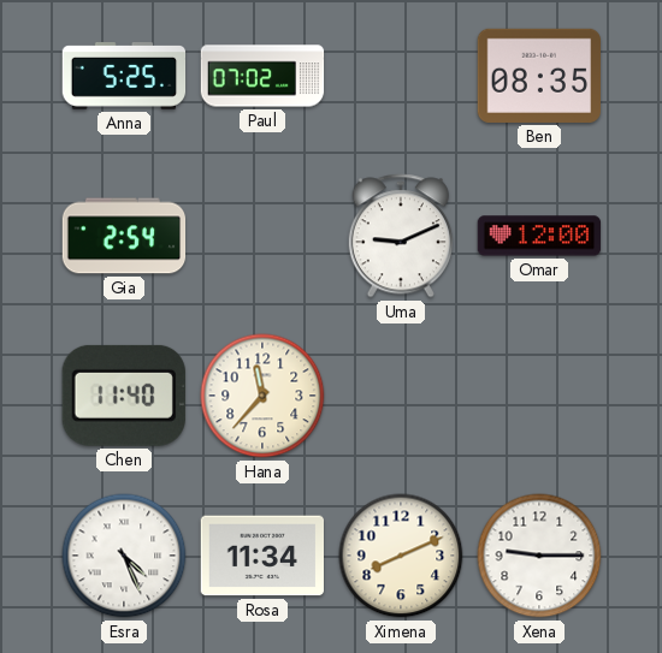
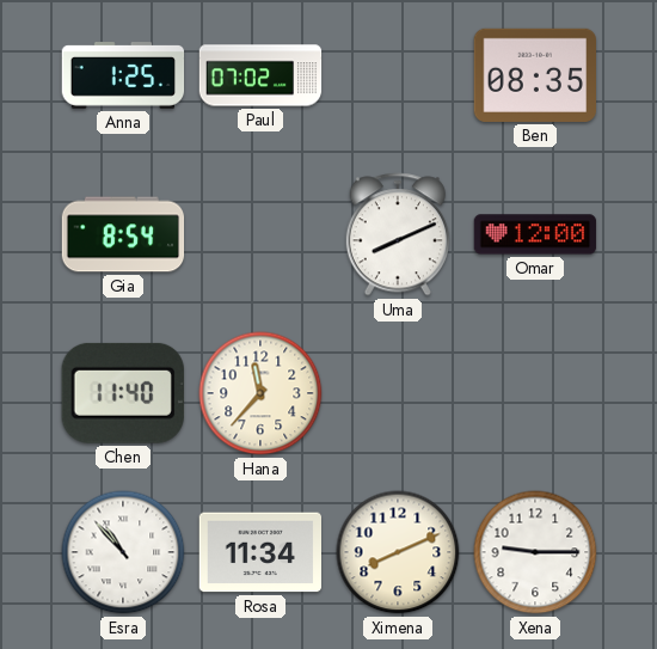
Anna: 5:25 -> 1:25 (123, 76)
Gia: 2:54 -> 8:54 (123, 234)
Uma: 9:11 -> 8:11 (398, 234)
Esra: 4:26 -> 10:53 (123, 552)
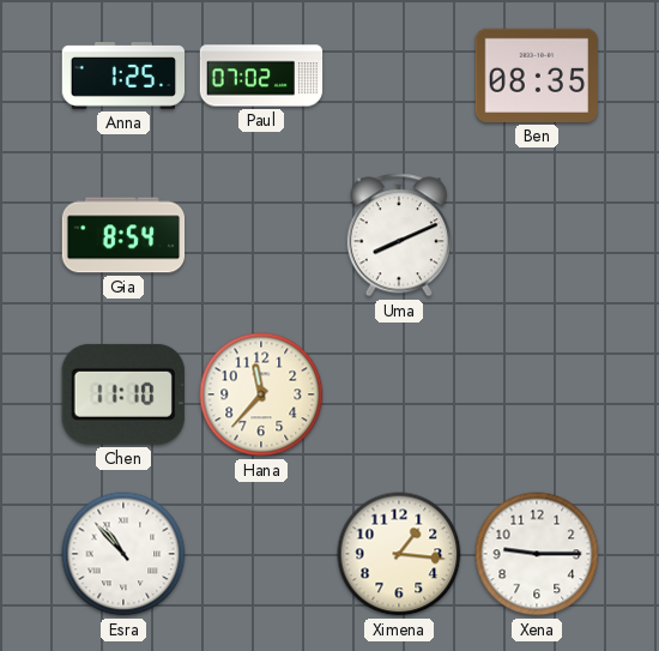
Omar: 12:00 -> none (535, 234)
Chen: 11:40 -> 11:10 (123, 394)
Rosa: 11:34 -> none (259, 552)
Ximena: 8:11 -> 1:16 (399, 554)
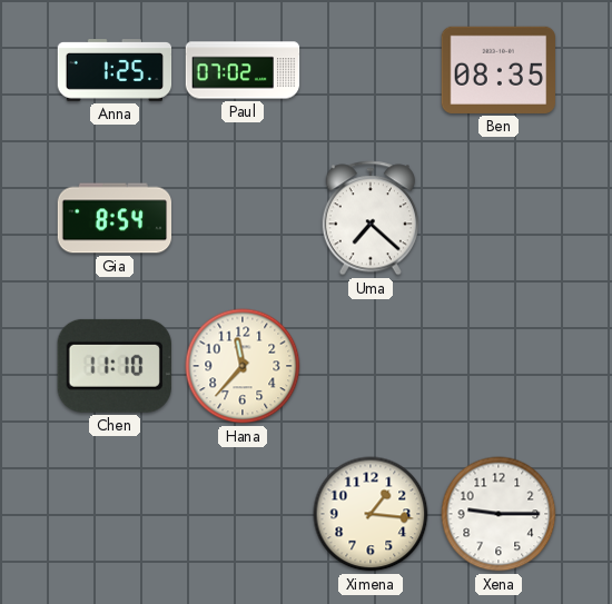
Uma: 8:11 -> 7:22 (371, 218)
Esra: 10:53 -> none (123, 554)
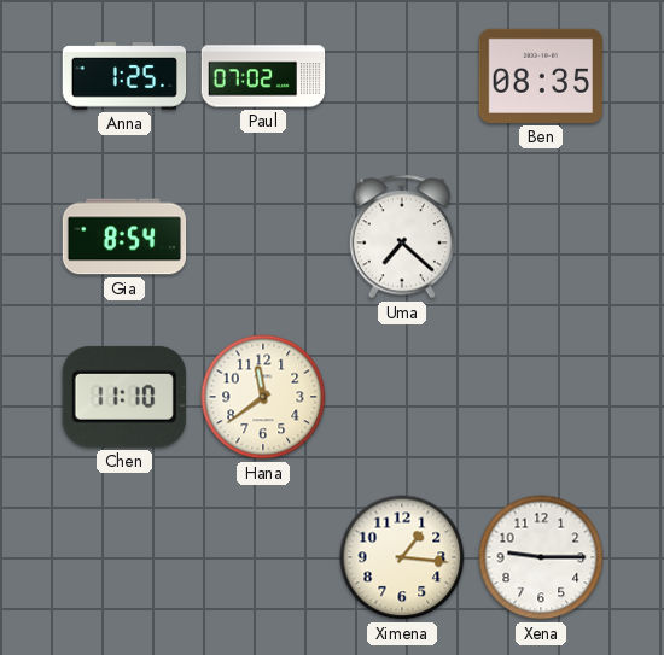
Hana: 11:37 -> 11:39 (263, 397)
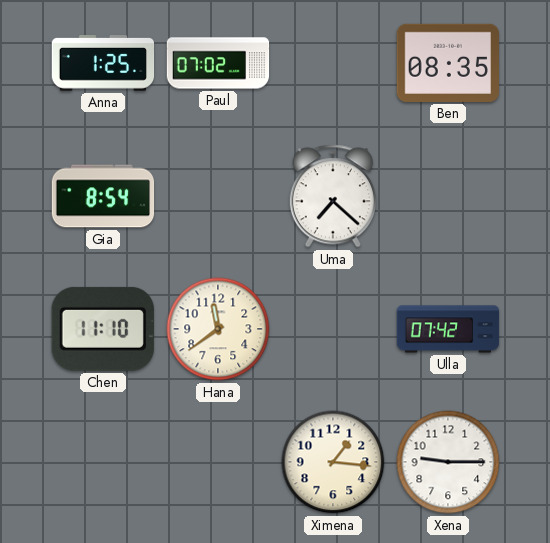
Ulla: none -> 07:42 (448, 329)
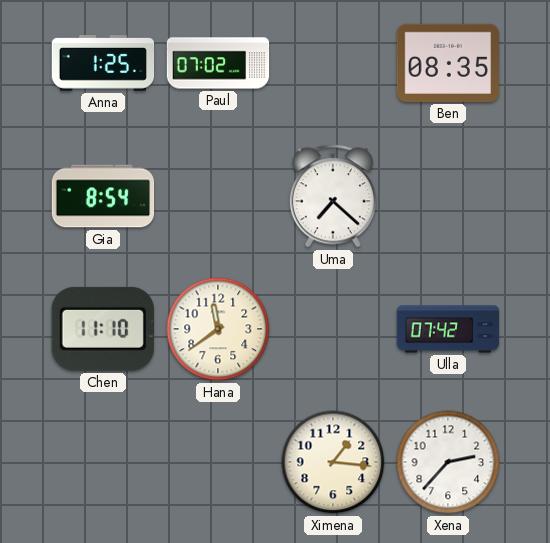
Xena: 9:15 -> 2:37 (448, 462)
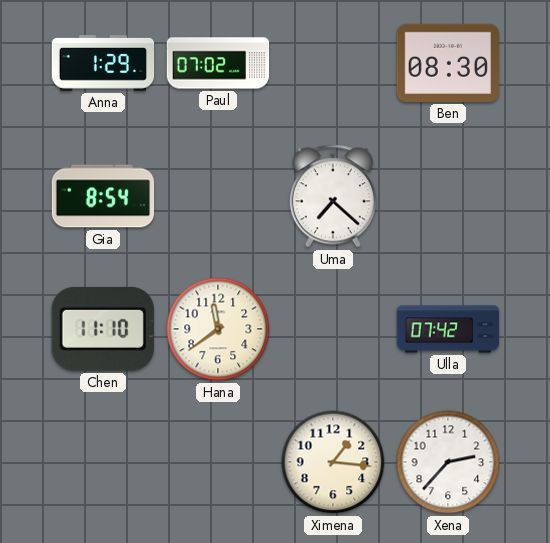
Anna: 1:25 -> 1:29 (103, 64)
Ben: 08:35 -> 08:30 (448, 63)
